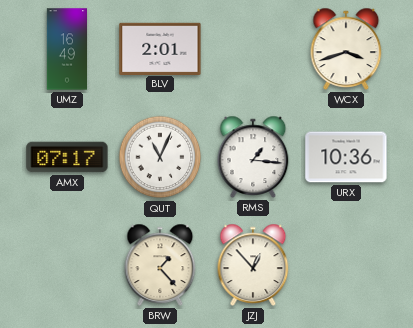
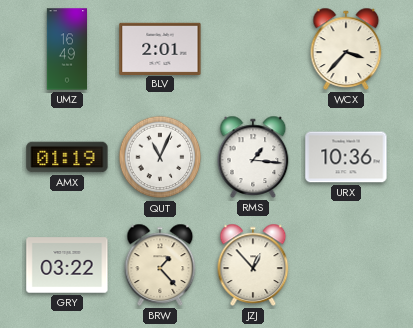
WCX: 3:42 -> 3:37 (346, 49)
AMX: 07:17 -> 01:19 (67, 157)
GRY: none -> 03:22 (67, 265)
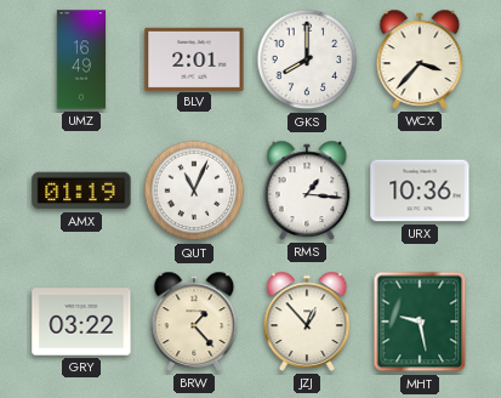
GKS: none -> 8:00 (307, 59)
MHT: none -> 9:28 (420, 322)
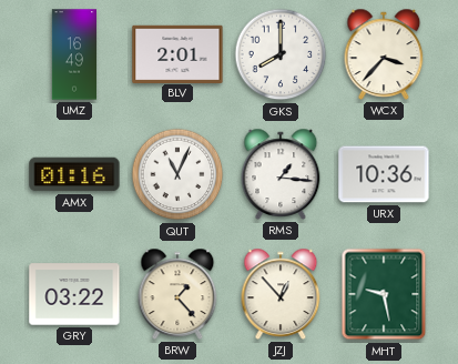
AMX: 01:19 -> 01:16 (74, 174)
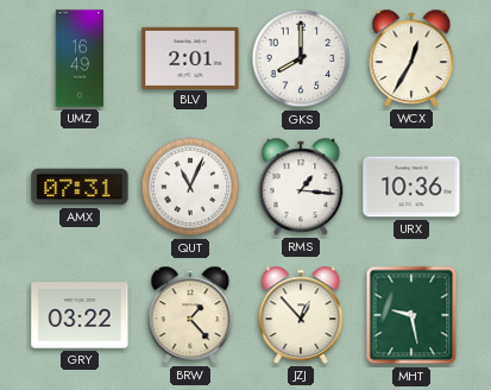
WCX: 3:37 -> 12:35 (411, 58)
AMX: 01:16 -> 07:31 (80, 187)
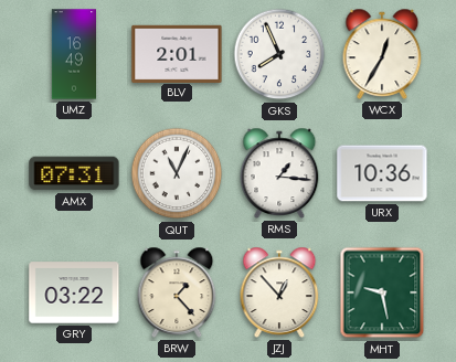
GKS: 8:00 -> 7:56 (279, 54)
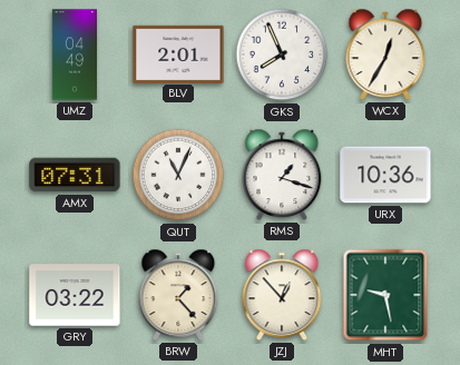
UMZ: 16:49 -> 04:49 (74, 55)
RMS: 1:16 -> 1:18 (282, 175)
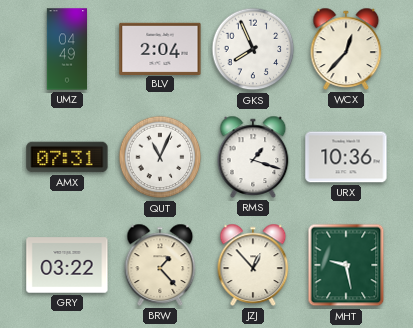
BLV: 2:01 -> 2:04 (160, 48)
WCX: 12:35 -> 12:37 (346, 49)
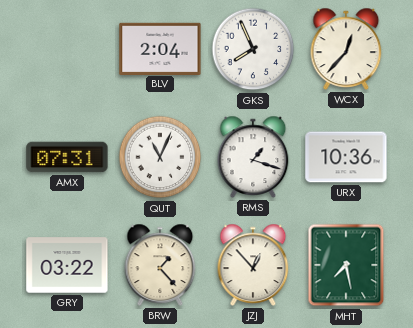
UMZ: 04:49 -> none (66, 49)
MHT: 9:28 -> 7:28 (346, 265)
